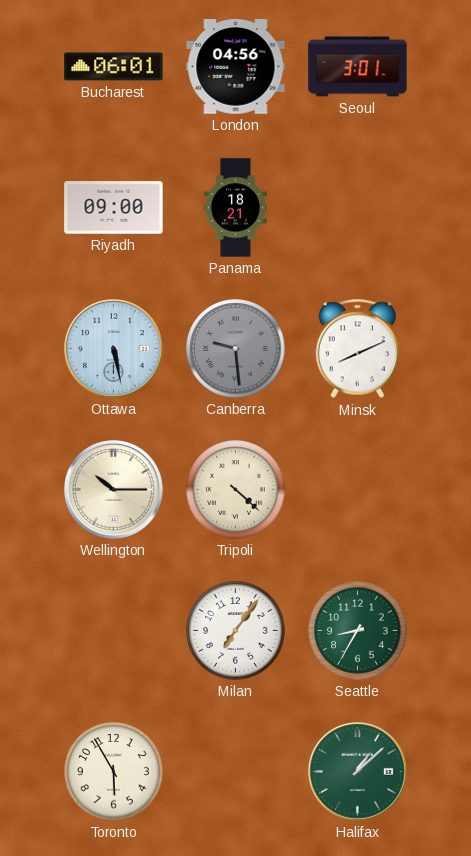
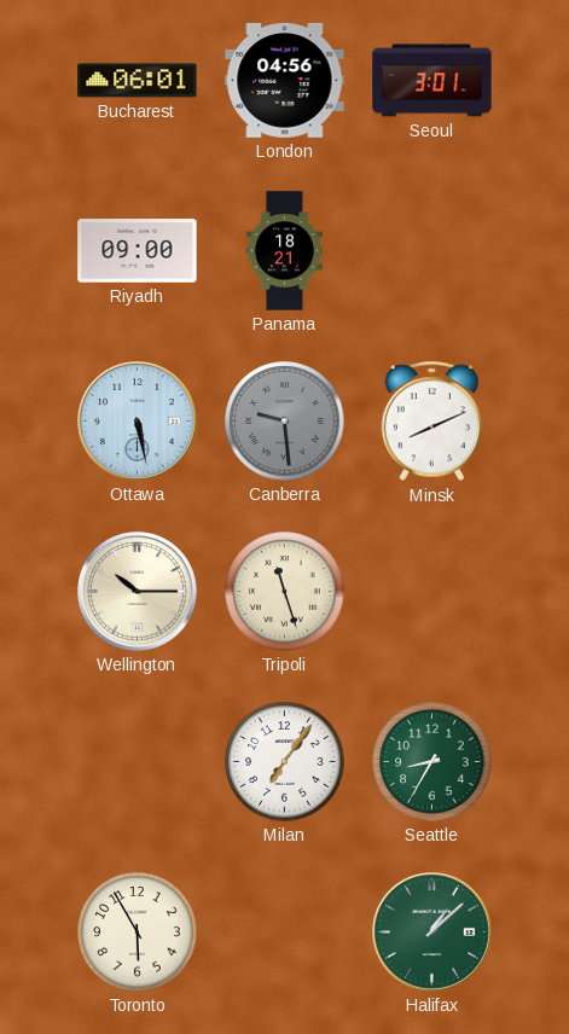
Tripoli: 4:22 -> 11:27 (285, 592)
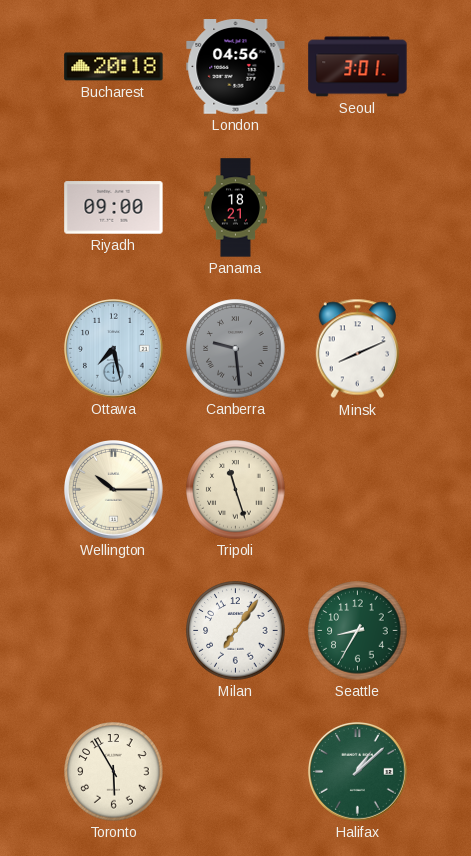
Bucharest: 06:01 -> 20:18 (114, 67)
Ottawa: 5:28 -> 7:28 (114, 349)
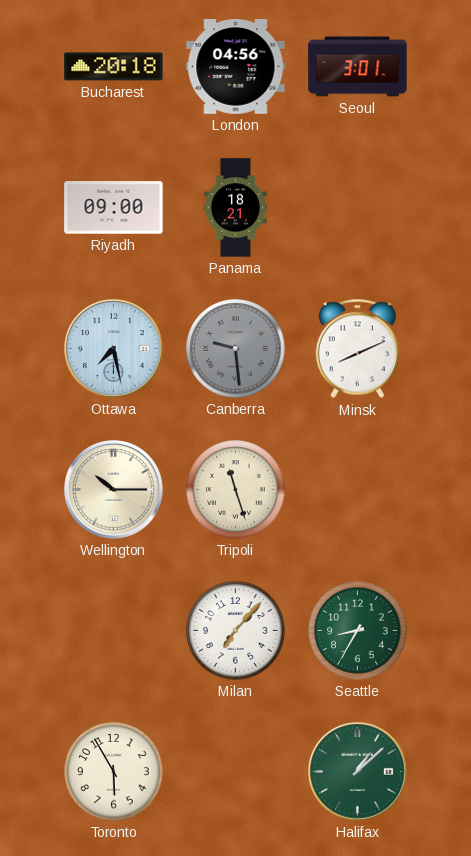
Milan: 7:06 -> 7:07 (236, 631)
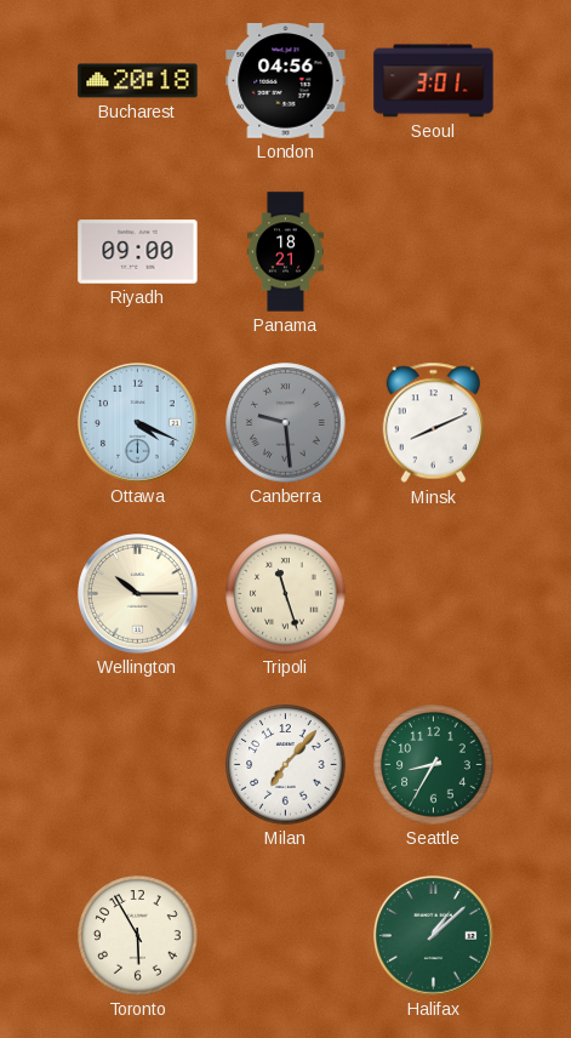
Ottawa: 7:28 -> 4:19 (138, 423)
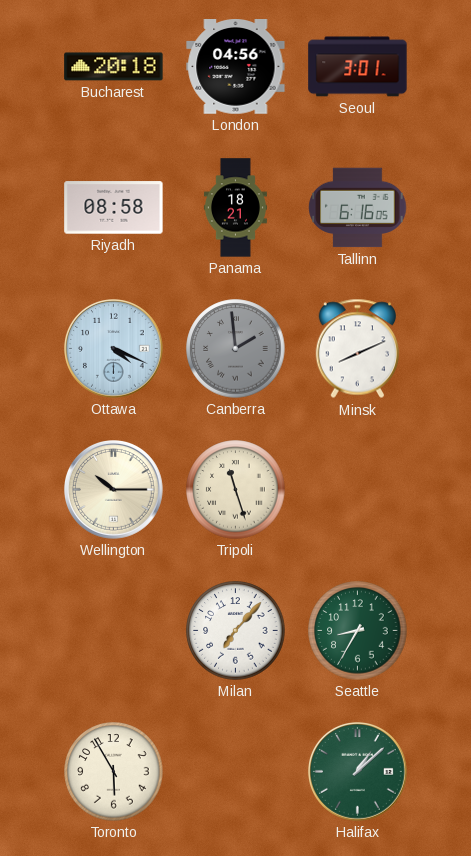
Riyadh: 09:00 -> 08:58 (114, 208)
Tallinn: none -> 6:16 (358, 208)
Canberra: 9:29 -> 1:59 (236, 349)
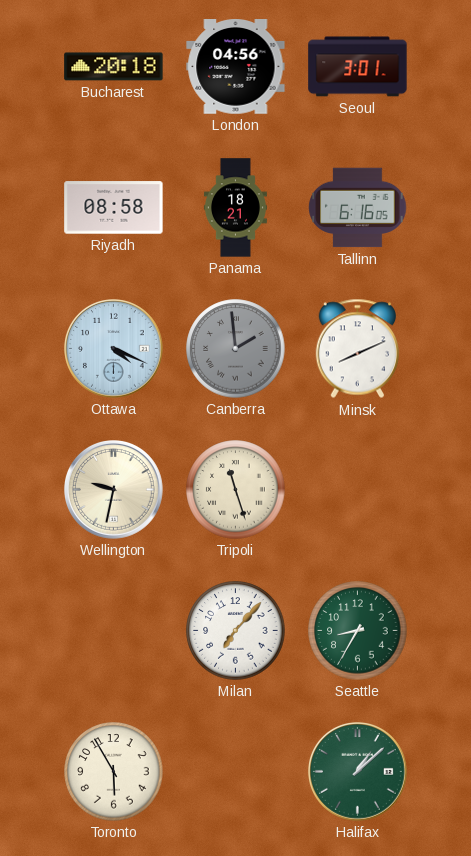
Wellington: 10:15 -> 9:32 (114, 490)
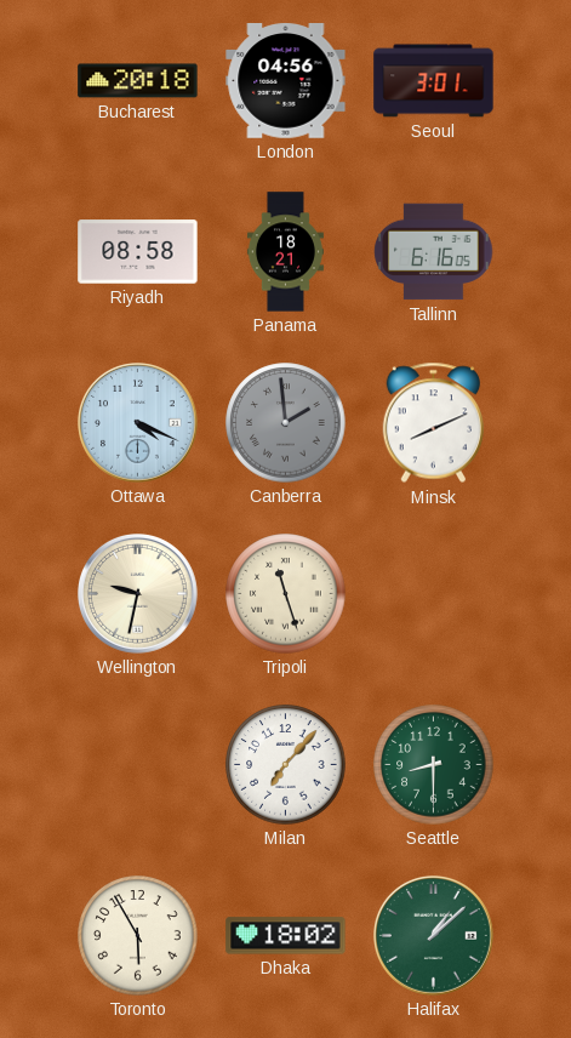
Seattle: 8:35 -> 8:30 (434, 765)
Dhaka: none -> 18:02 (286, 936)
